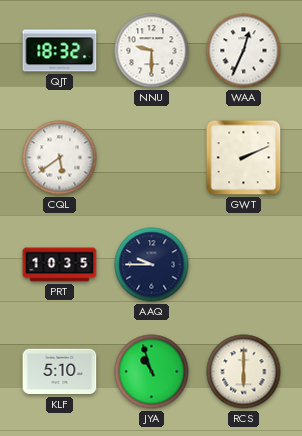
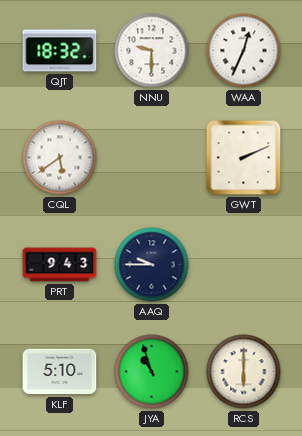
PRT: 10:35 -> 9:43 (60, 265)
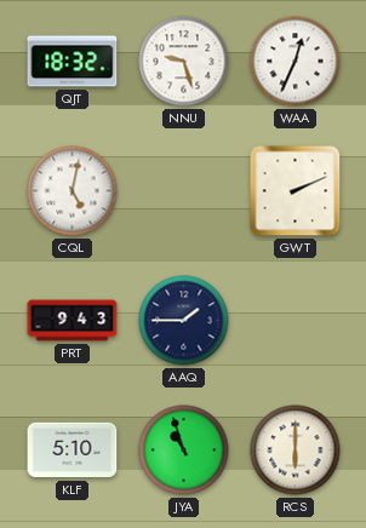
NNU: 9:30 -> 9:27 (184, 62)
CQL: 5:39 -> 5:02 (73, 191)
AAQ: 9:45 -> 1:45 (184, 321)
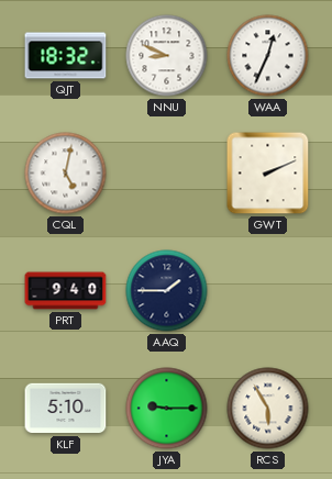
NNU: 9:27 -> 8:49 (167, 56)
PRT: 9:43 -> 9:40 (66, 291)
JYA: 10:57 -> 9:15 (167, 409)
RCS: 6:00 -> 5:55 (268, 409)
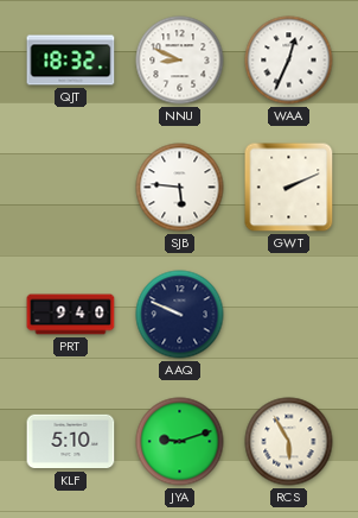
CQL: 5:02 -> none (66, 174)
SJB: none -> 5:46 (180, 188)
AAQ: 1:45 -> 9:49 (180, 315)
JYA: 9:15 -> 9:12 (180, 442)
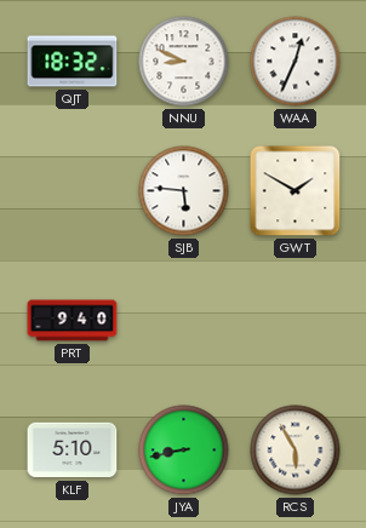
GWT: 2:11 -> 1:50 (296, 191)
AAQ: 9:49 -> none (180, 315)
JYA: 9:12 -> 8:43 (184, 450)
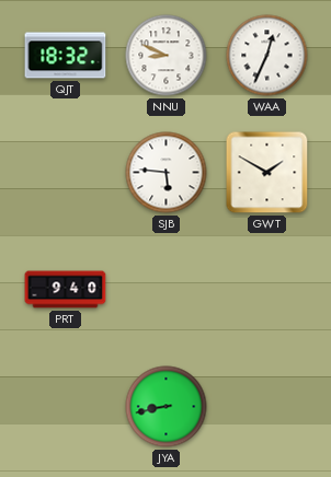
KLF: 5:10 -> none (73, 450)
RCS: 5:55 -> none (296, 450)
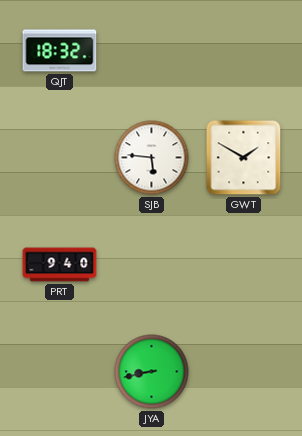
NNU: 8:49 -> none (167, 56)
WAA: 12:34 -> none (267, 56)
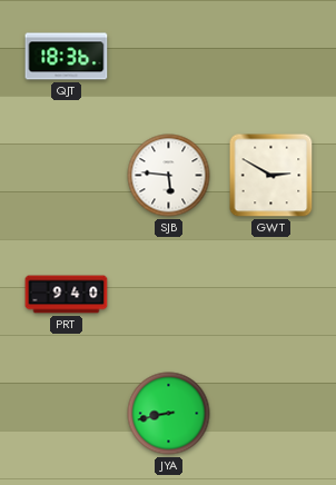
QJT: 18:32 -> 18:36 (67, 57)
GWT: 1:50 -> 2:50 (271, 176)
